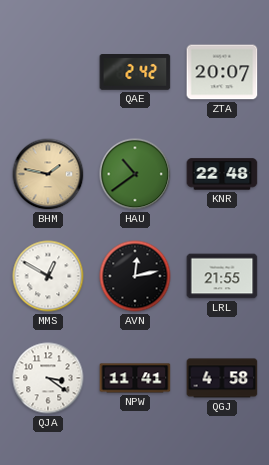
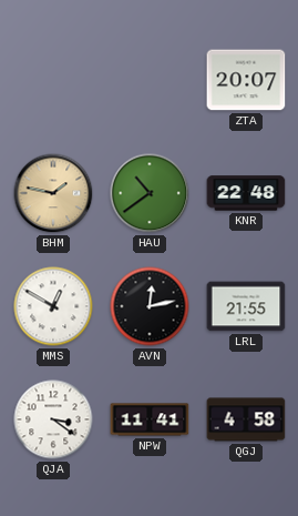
QAE: 2:42 -> none (135, 73)
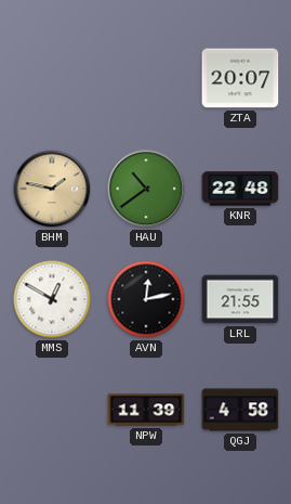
QJA: 3:21 -> none (53, 419)
NPW: 11:41 -> 11:39 (146, 410)
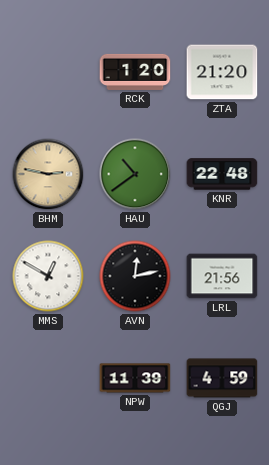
RCK: none -> 1:20 (135, 72)
ZTA: 20:07 -> 21:20 (222, 72)
BHM: 1:47 -> 2:47 (48, 174)
LRL: 21:55 -> 21:56 (222, 276)
QGJ: 4:58 -> 4:59 (222, 378)
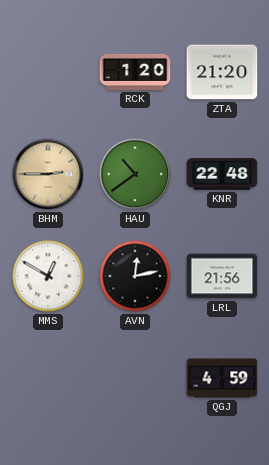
BHM: 2:47 -> 2:45 (48, 174)
NPW: 11:39 -> none (135, 378)
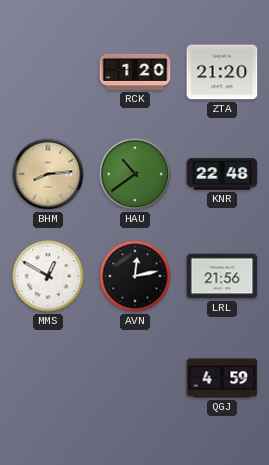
BHM: 2:45 -> 8:14 (48, 174)
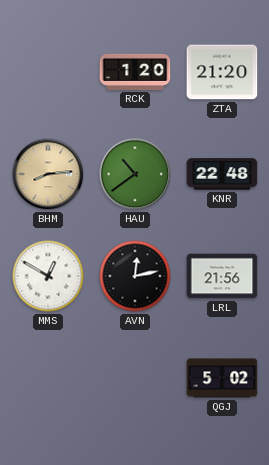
QGJ: 4:59 -> 5:02 (222, 378)
